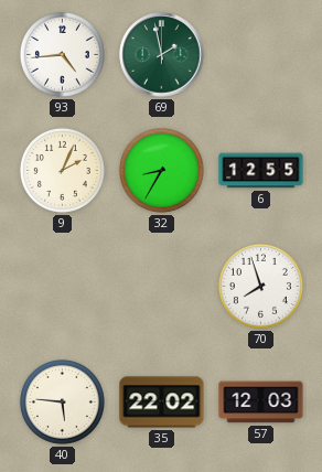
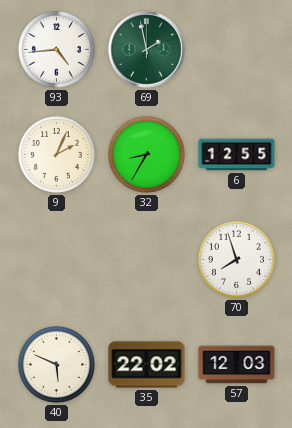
40: 5:46 -> 5:49 (56, 364)
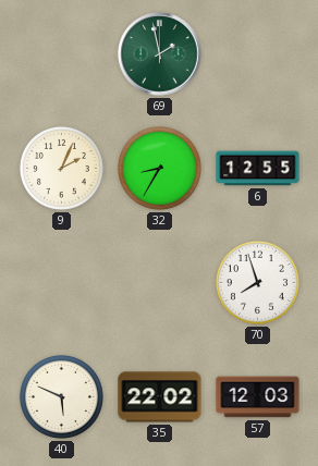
93: 4:44 -> none (56, 49)
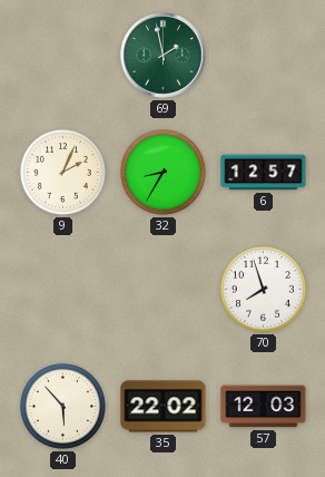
6: 12:55 -> 12:57 (264, 173)
40: 5:49 -> 5:53 (62, 406)
